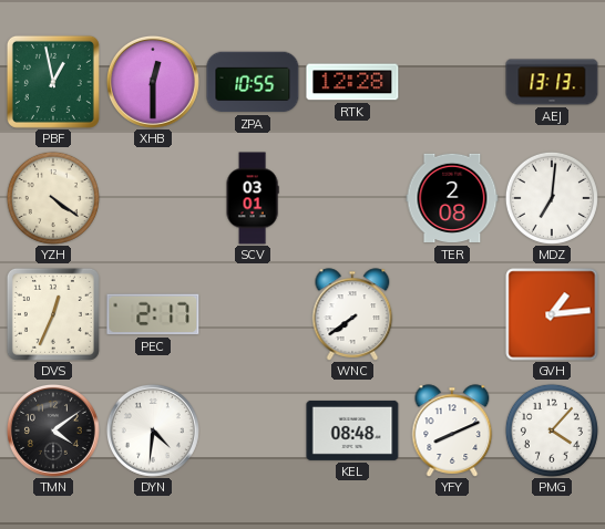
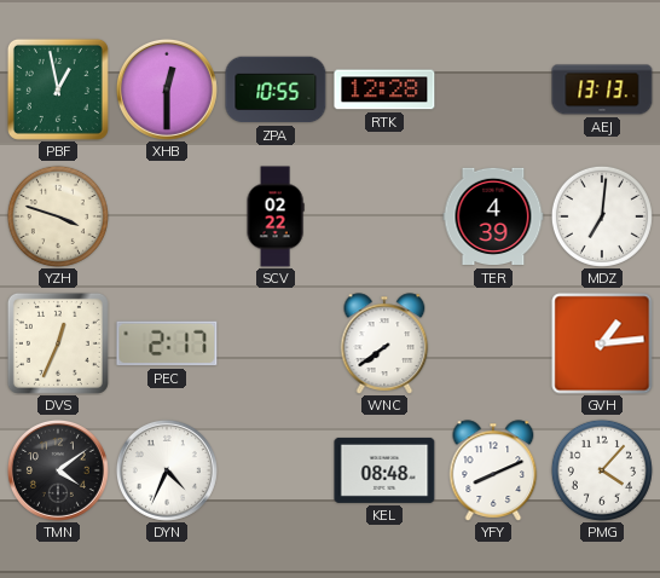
YZH: 4:21 -> 3:48 (58, 216)
SCV: 03:01 -> 02:22 (276, 216)
TER: 2:08 -> 4:39 (493, 216)
DYN: 4:31 -> 4:34 (167, 470)
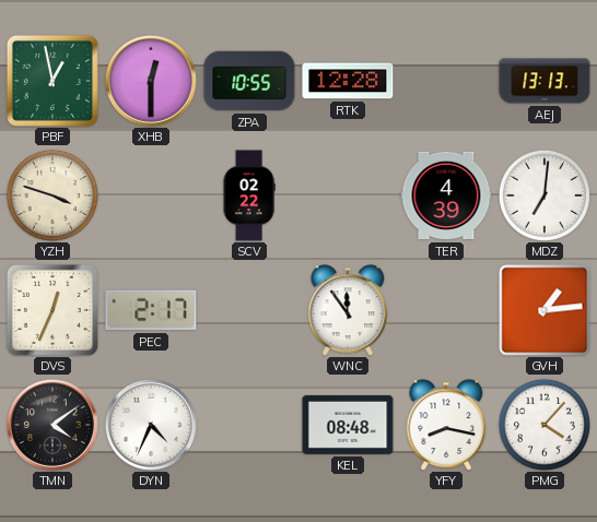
WNC: 7:39 -> 11:54 (348, 310)
YFY: 8:11 -> 8:17 (446, 425)
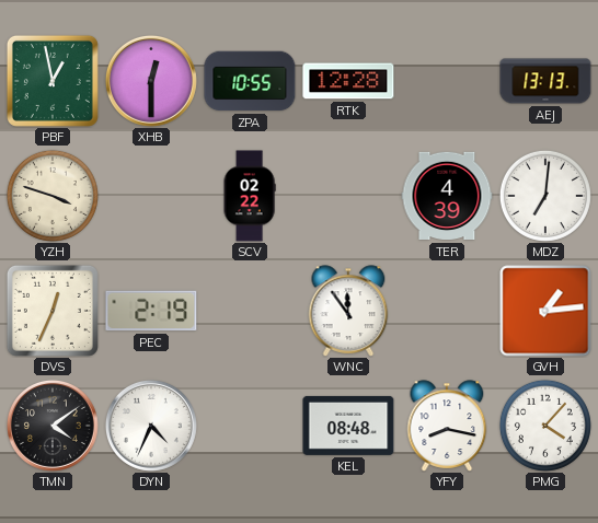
PEC: 2:17 -> 2:19 (151, 311)
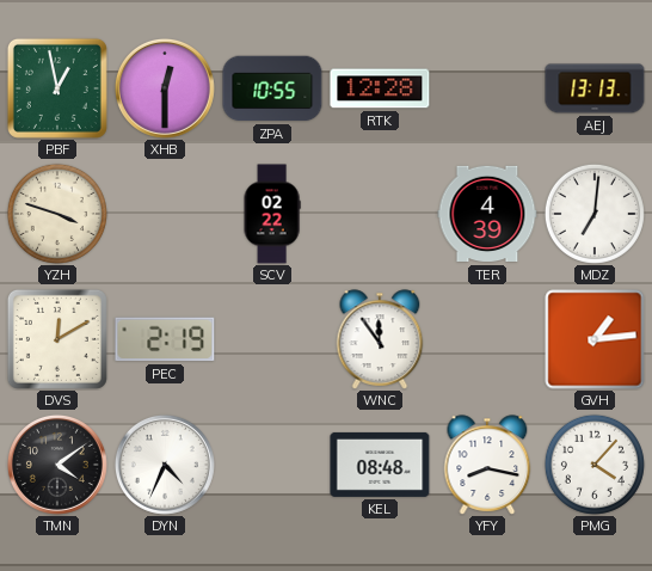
DVS: 12:34 -> 12:10 (57, 339)
